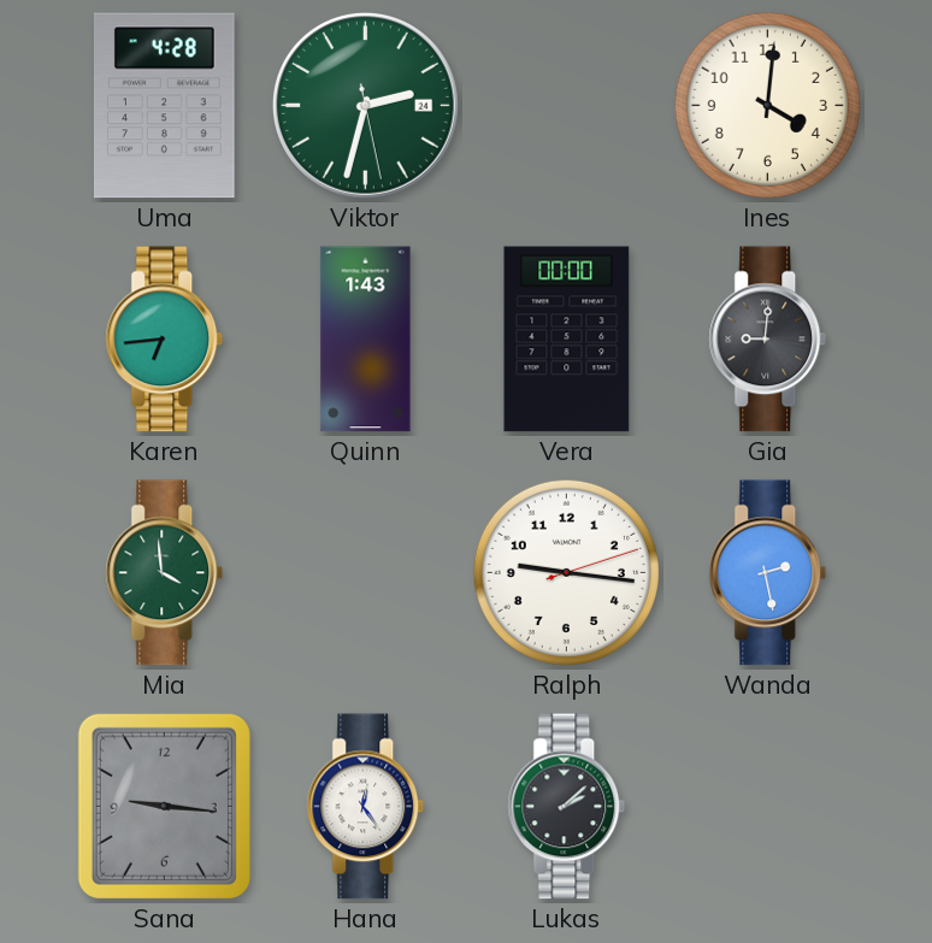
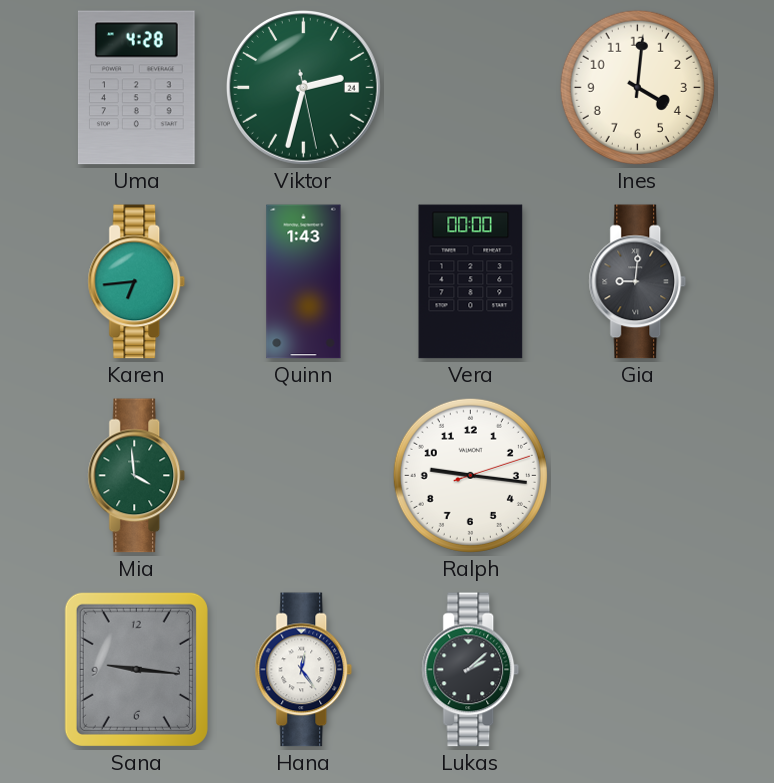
Wanda: 2:28 -> none (768, 573)
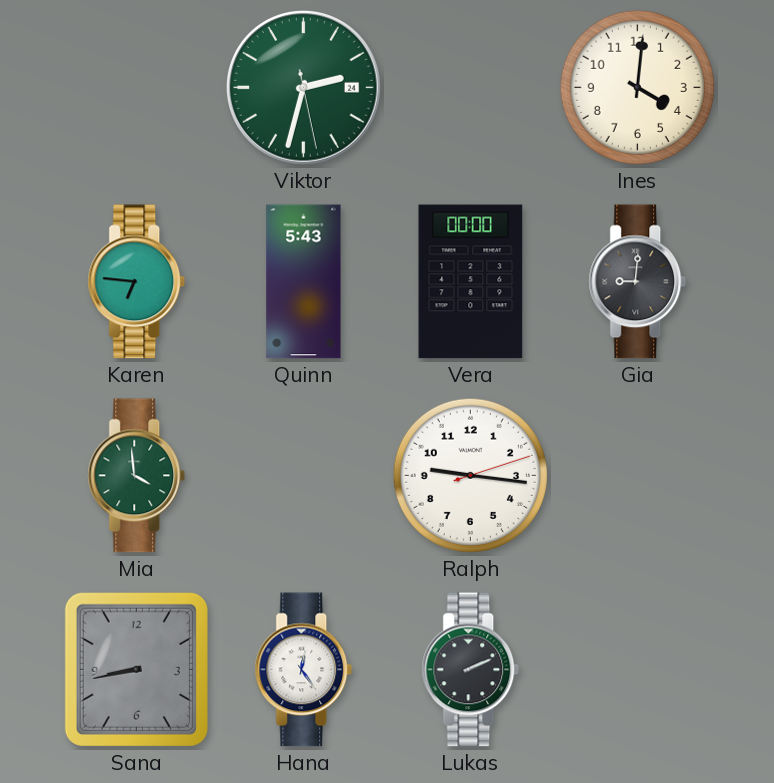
Uma: 4:28 -> none (136, 88)
Karen: 6:44 -> 6:46 (137, 282)
Quinn: 1:43 -> 5:43 (304, 282)
Sana: 9:16 -> 8:43 (136, 669)
Lukas: 2:08 -> 2:11 (471, 670)
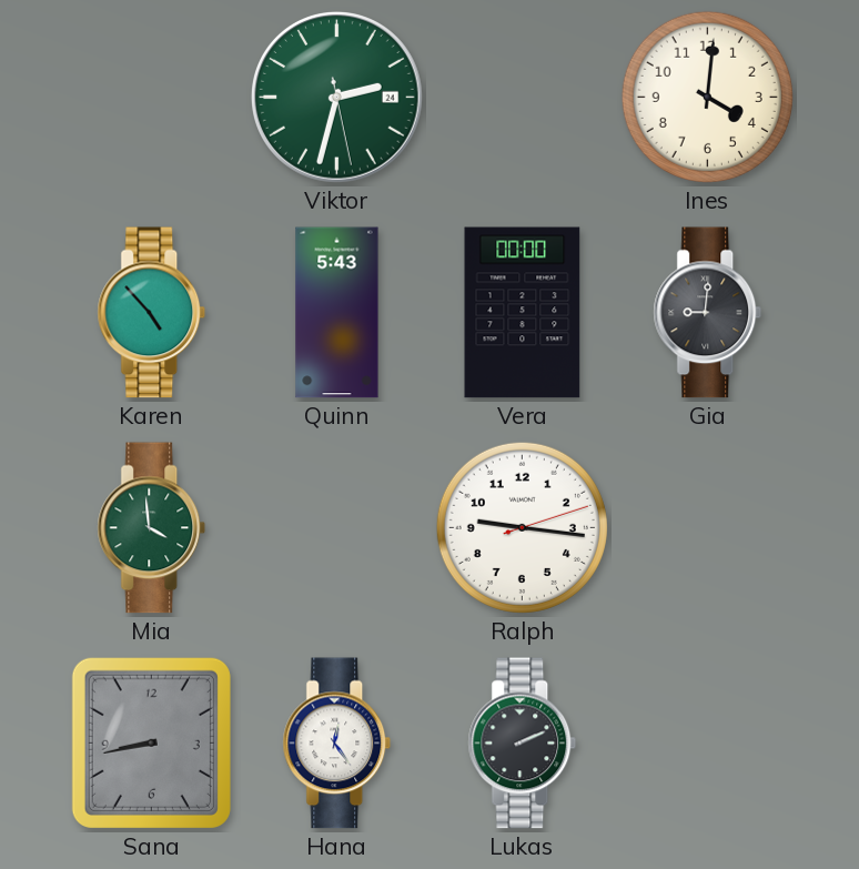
Karen: 6:46 -> 4:53 (152, 313)
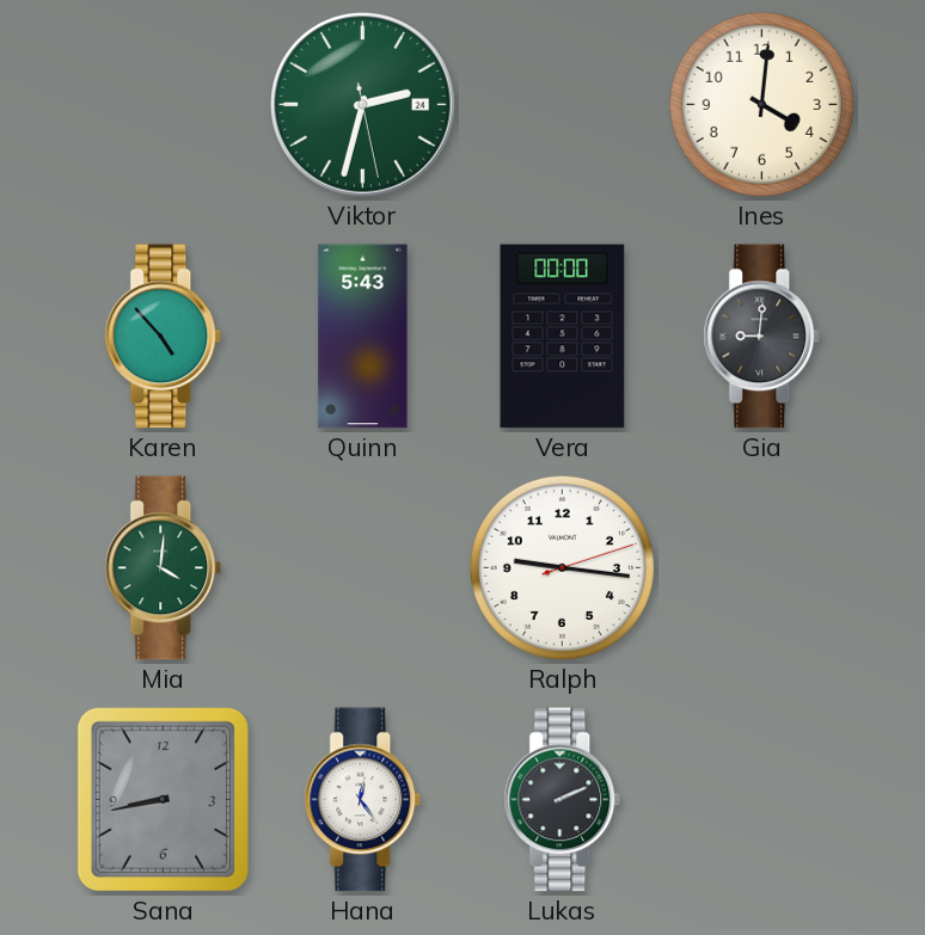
Mia: 3:59 -> 4:01 (164, 568)
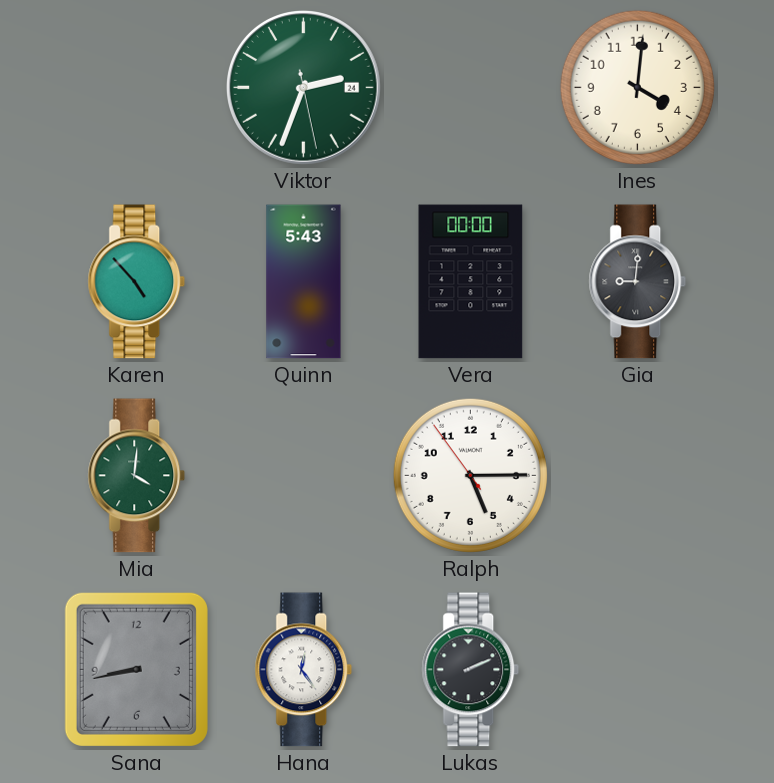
Viktor: 2:32 -> 2:33 (304, 88)
Ralph: 9:16 -> 5:14 (470, 475)
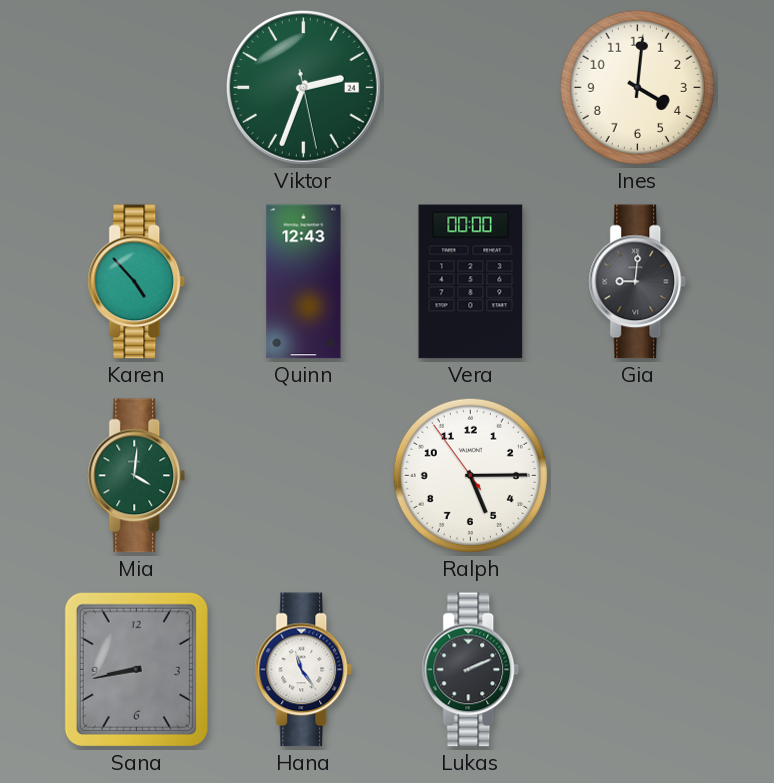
Quinn: 5:43 -> 12:43 (304, 282)
Hana: 12:24 -> 11:24 (304, 670)
